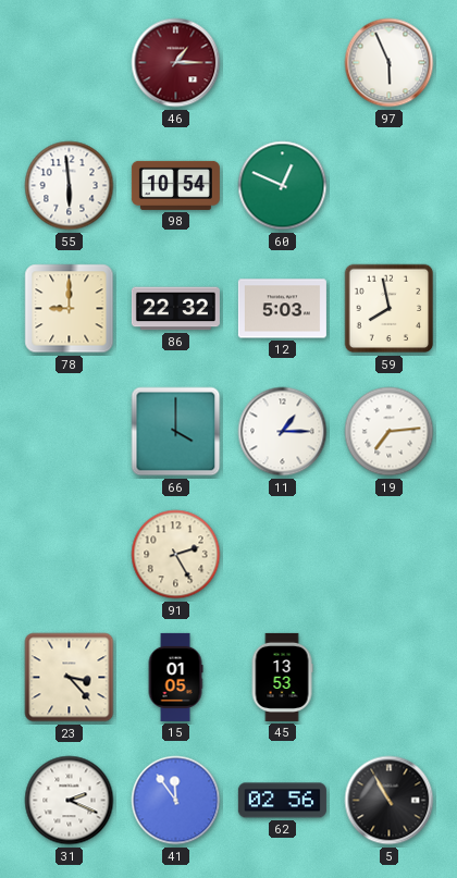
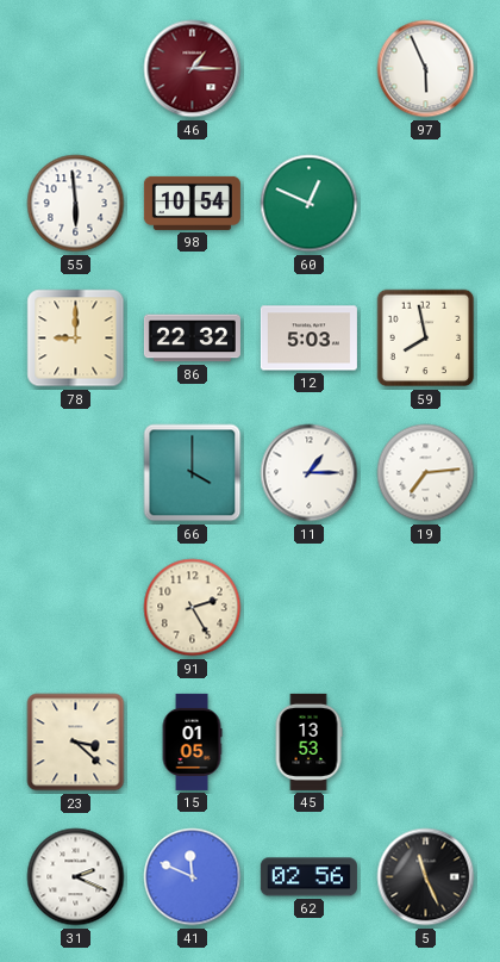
23: 3:23 -> 3:22 (76, 743)
41: 11:54 -> 11:49 (193, 877)
5: 10:55 -> 11:26 (426, 877)
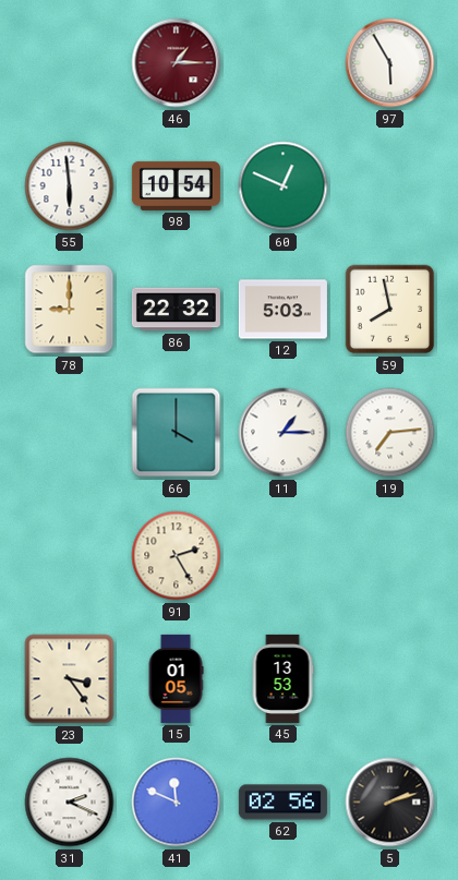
97: 5:56 -> 5:55 (390, 63)
23: 3:22 -> 3:24 (70, 679)
5: 11:26 -> 2:12 (390, 803)
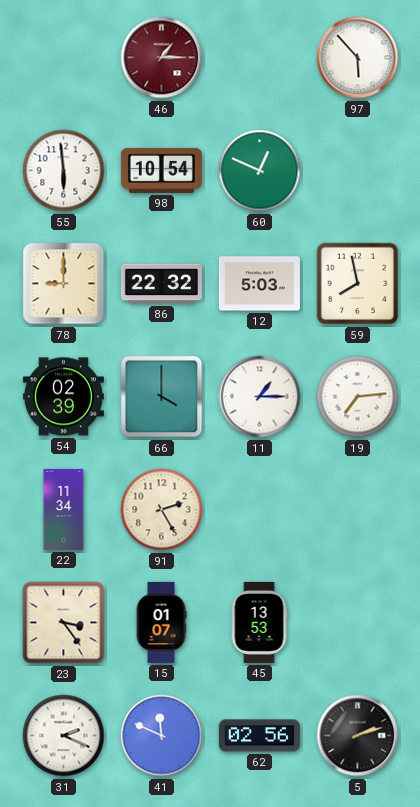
97: 5:55 -> 5:53 (358, 58)
54: none -> 02:39 (63, 397)
22: none -> 11:34 (64, 509)
15: 01:05 -> 01:07 (161, 622)
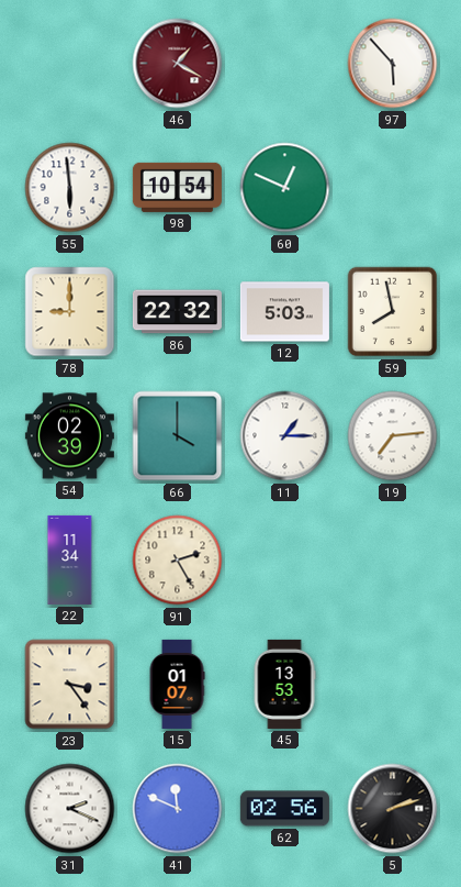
46: 1:15 -> 1:20 (178, 64)
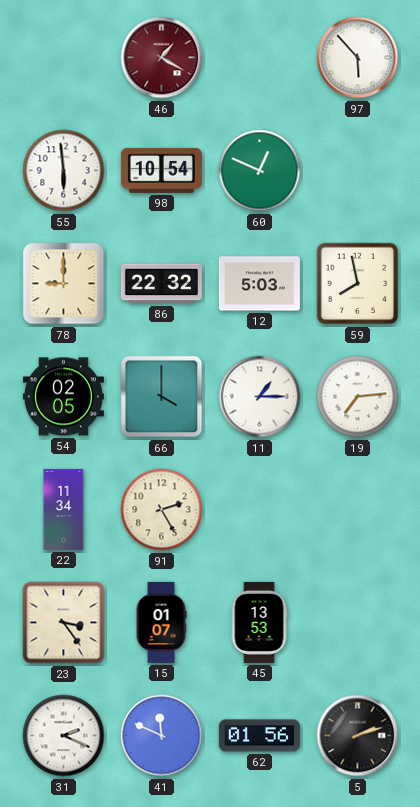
54: 02:39 -> 02:05 (63, 397)
62: 02:56 -> 01:56 (259, 736)
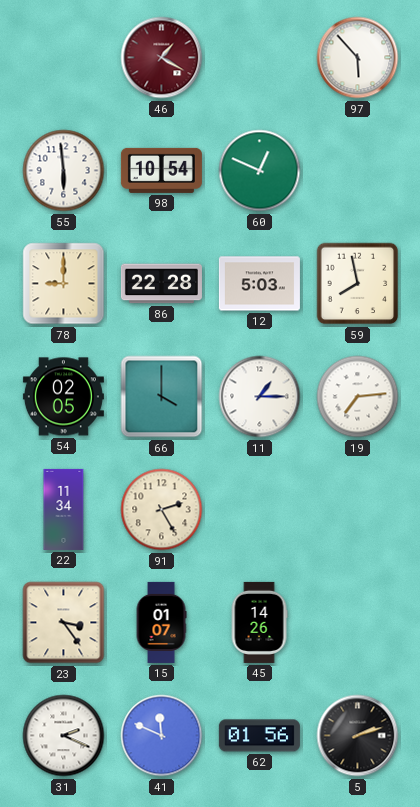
86: 22:32 -> 22:28 (161, 284)
45: 13:53 -> 14:26 (259, 622)
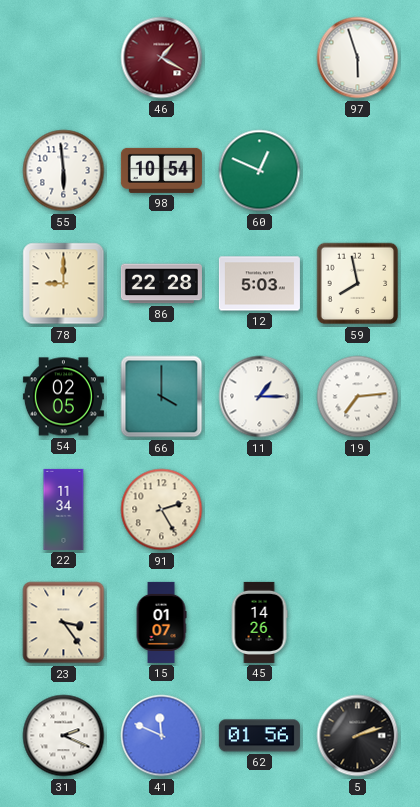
97: 5:53 -> 5:57 (358, 58)
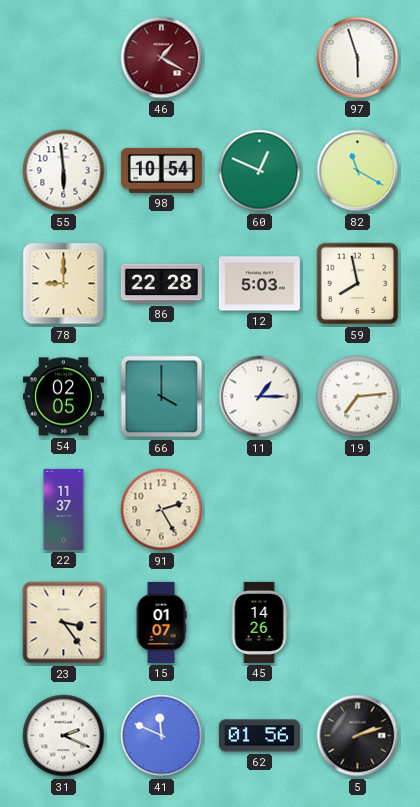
82: none -> 11:20 (358, 171)
22: 11:34 -> 11:37 (64, 509)
